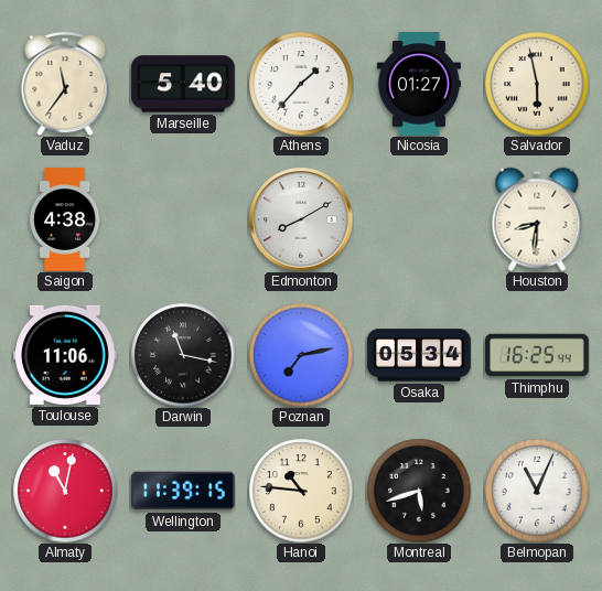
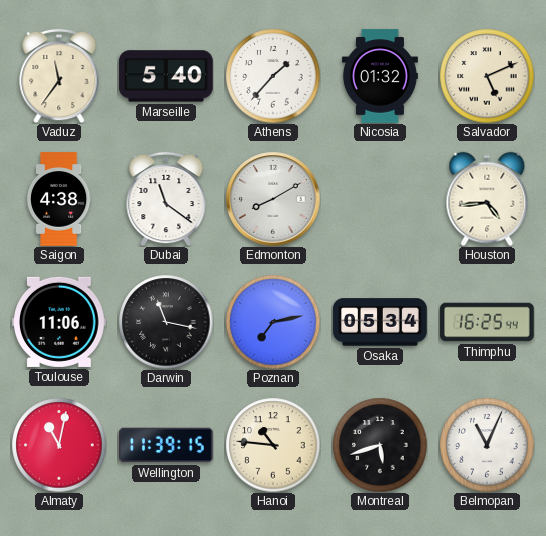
Nicosia: 01:27 -> 01:32 (380, 76)
Salvador: 5:58 -> 5:11 (487, 76)
Dubai: none -> 11:21 (166, 199)
Houston: 8:31 -> 4:44 (487, 199)
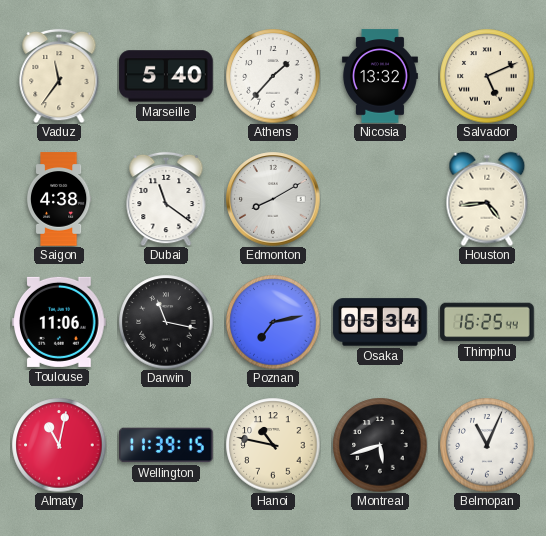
Nicosia: 01:32 -> 13:32 (380, 76)
Hanoi: 10:46 -> 10:47 (273, 445)
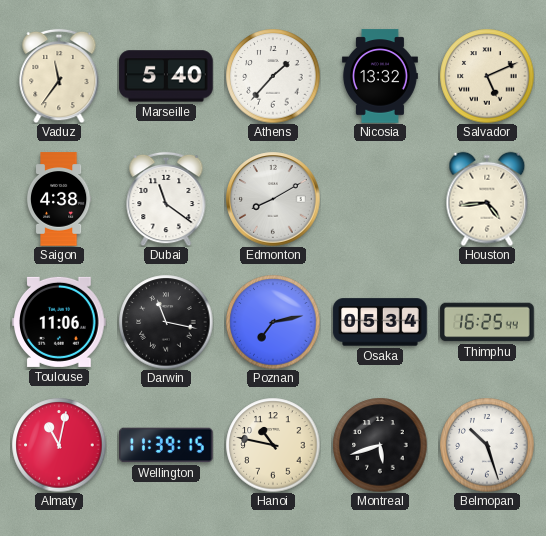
Belmopan: 11:04 -> 10:27 (487, 445)
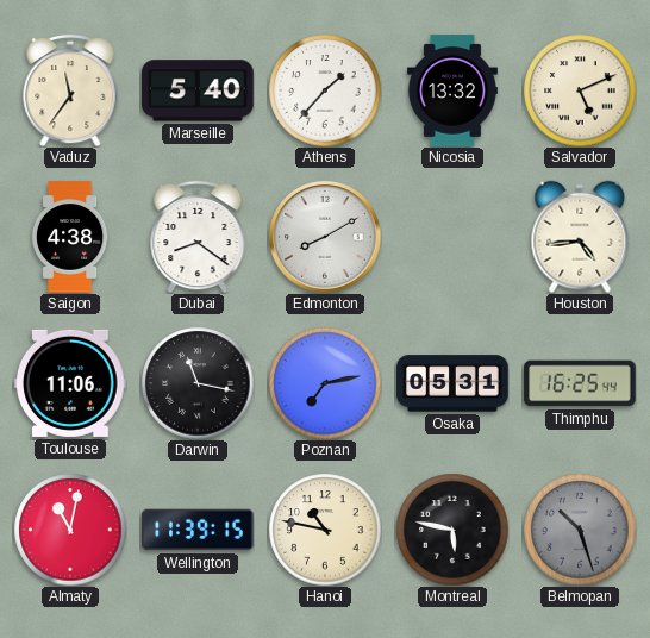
Dubai: 11:21 -> 8:21 (198, 237)
Osaka: 05:34 -> 05:31 (452, 383)
Montreal: 5:42 -> 5:47 (452, 530)
Belmopan dial: white -> grey (580, 530)
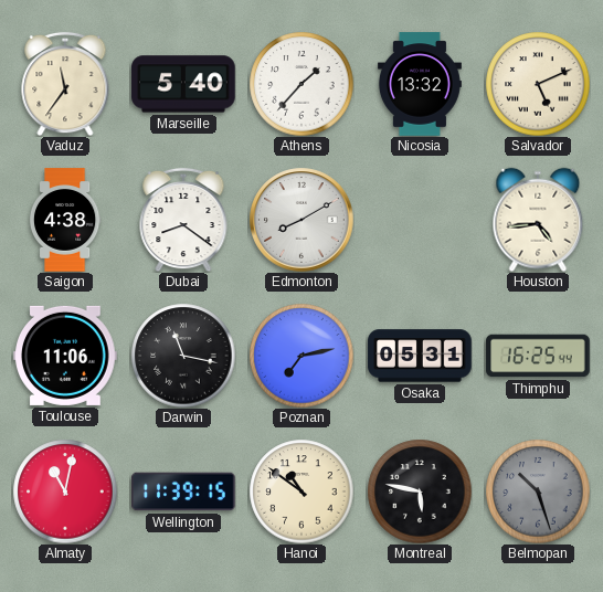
Hanoi: 10:47 -> 10:51 (301, 491)
